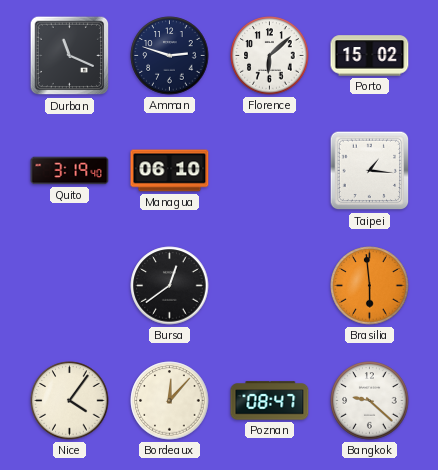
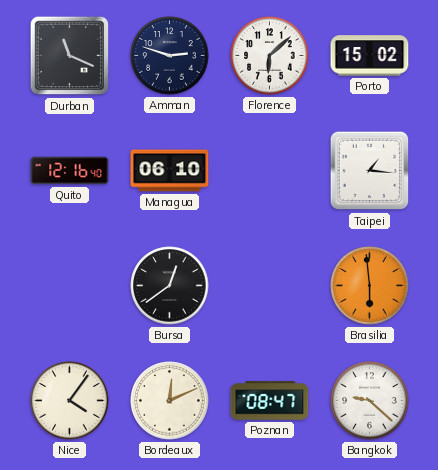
Quito: 3:19 -> 12:16 (70, 171)
Bordeaux: 12:07 -> 12:11 (170, 401)
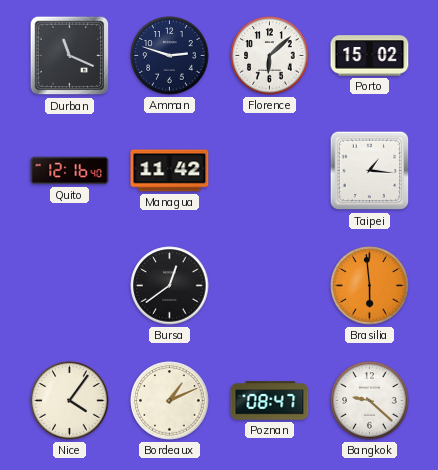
Managua: 06:10 -> 11:42 (170, 171)
Bordeaux: 12:11 -> 1:11 (170, 401)
